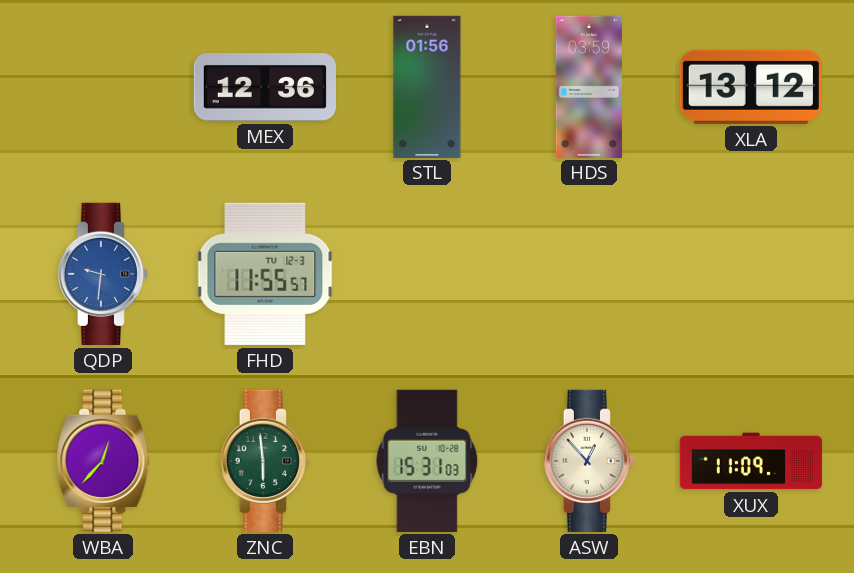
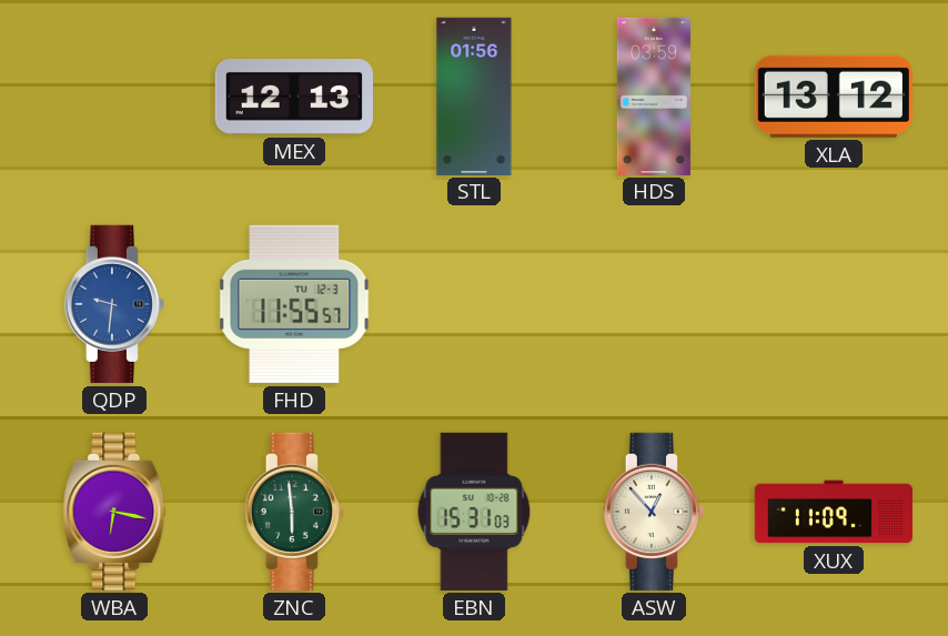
MEX: 12:36 -> 12:13 (294, 98)
WBA: 12:37 -> 6:17 (114, 512)
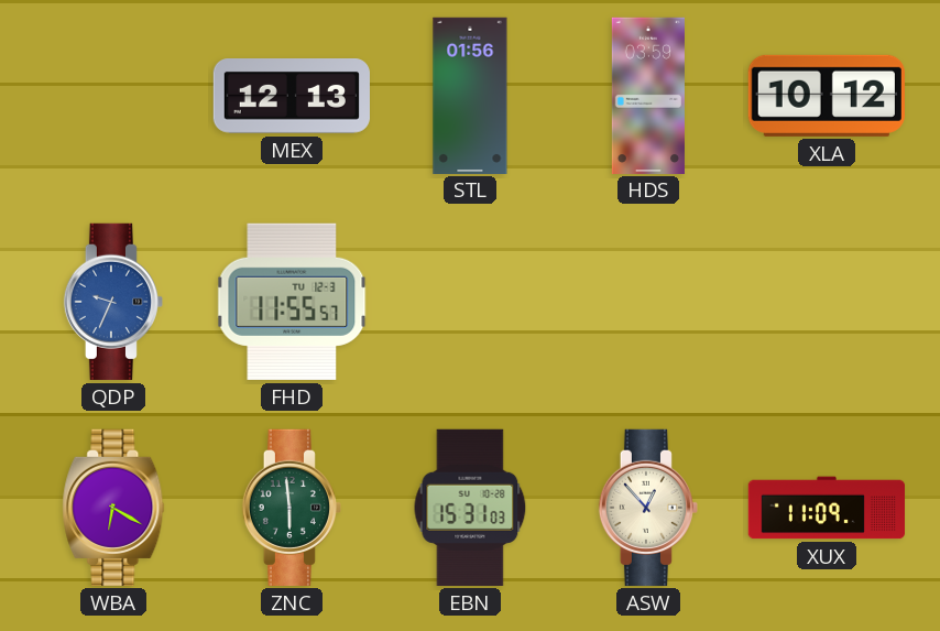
XLA: 13:12 -> 10:12 (827, 96)
QDP: 9:31 -> 9:34 (113, 302)
WBA: 6:17 -> 6:20 (113, 508)
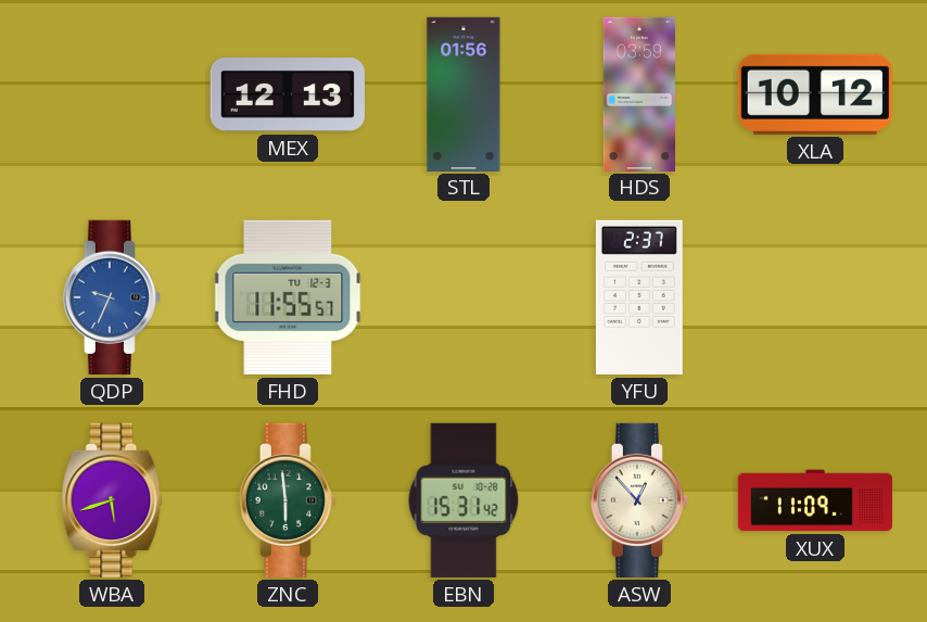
YFU: none -> 2:37 (639, 297)
WBA: 6:20 -> 5:42 (112, 500)
EBN: 15:31:03 -> 15:31:42 (463, 500)
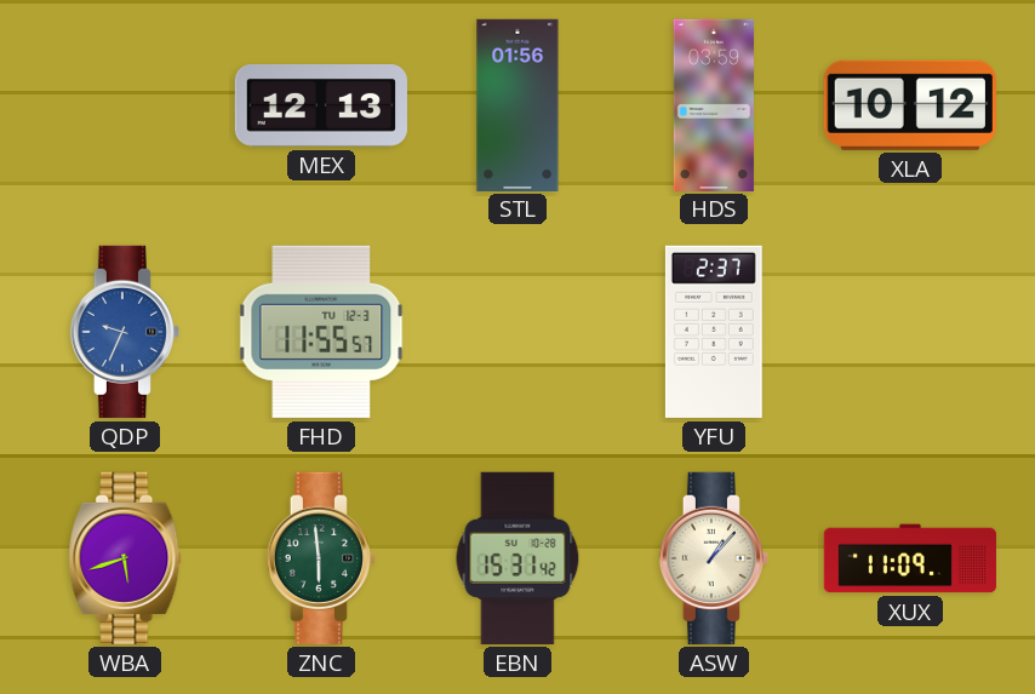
ASW: 12:53 -> 1:07 (714, 558)
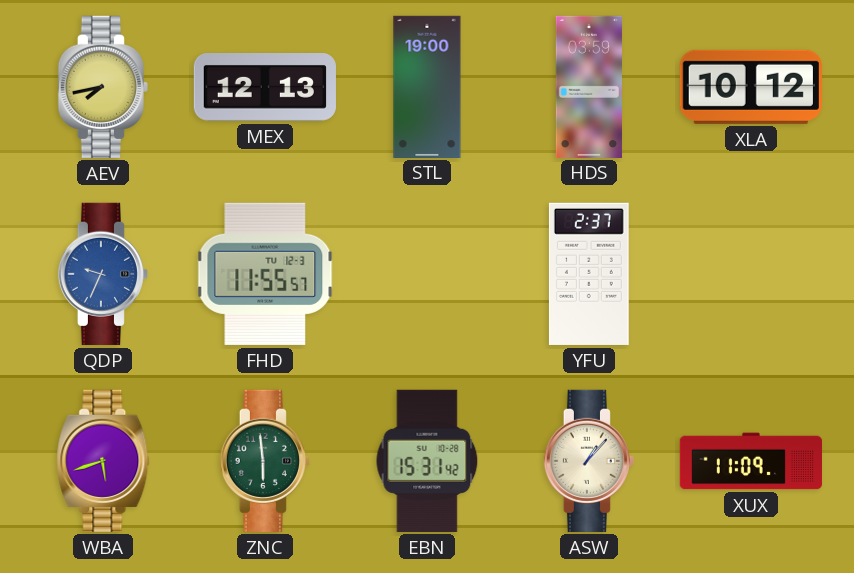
AEV: none -> 7:43 (103, 87)
STL: 01:56 -> 19:00 (427, 86)
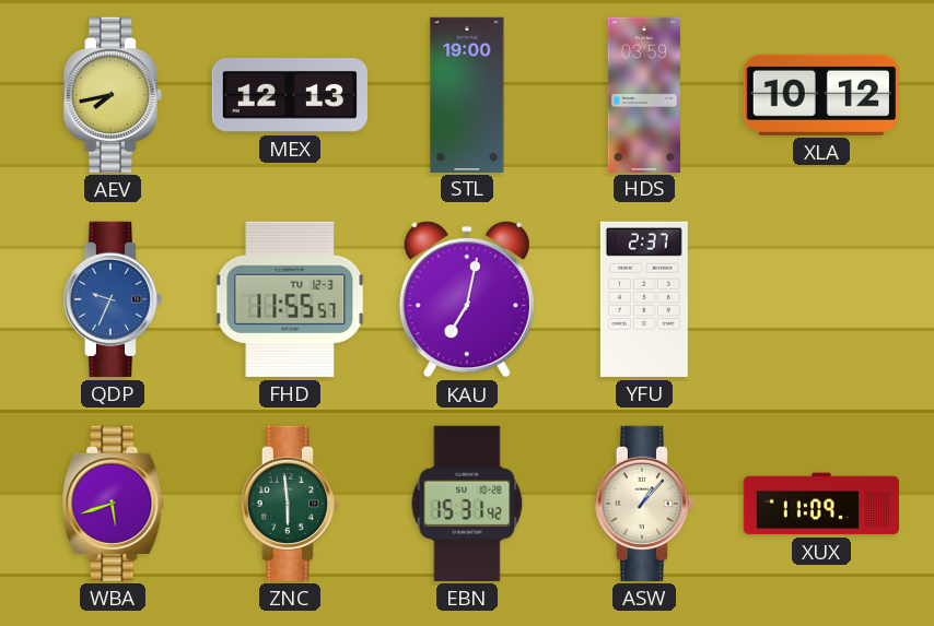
KAU: none -> 7:02 (467, 299)
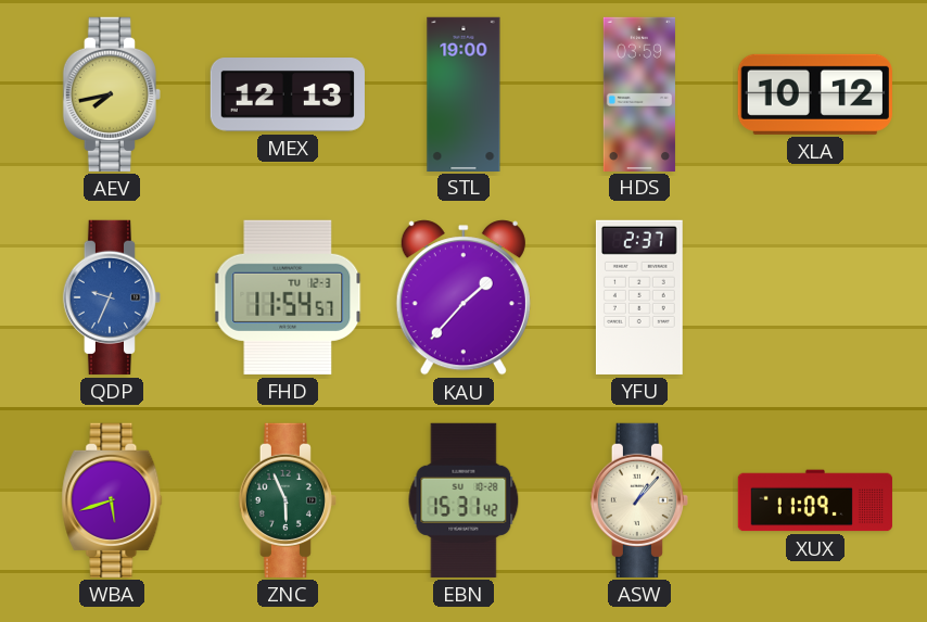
FHD: 11:55 -> 11:54 (288, 297)
KAU: 7:02 -> 1:37 (463, 297)
ZNC: 5:59 -> 5:56 (288, 500)
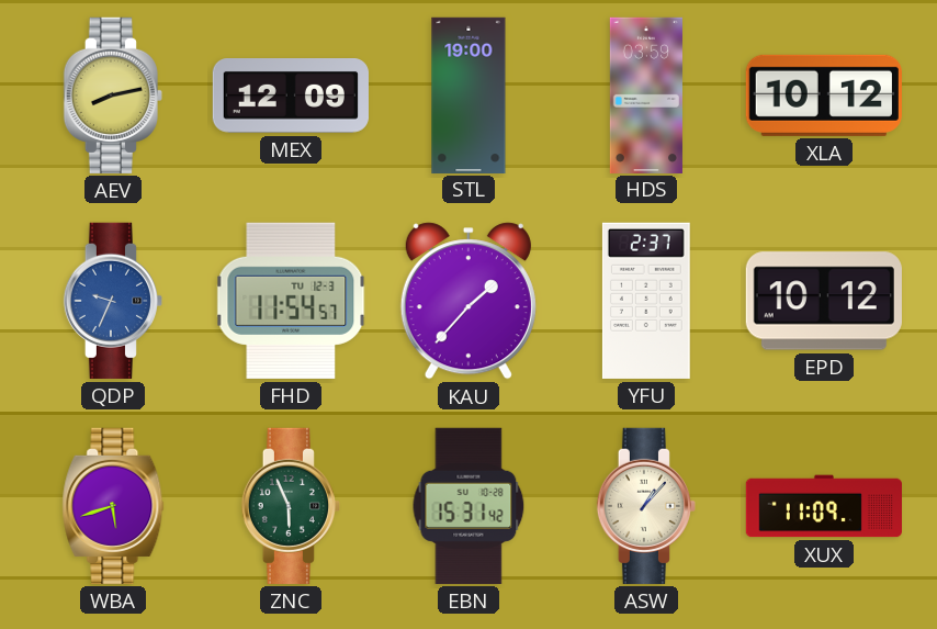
AEV: 7:43 -> 8:13 (113, 96)
MEX: 12:13 -> 12:09 (291, 97)
EPD: none -> 10:12 (824, 301)
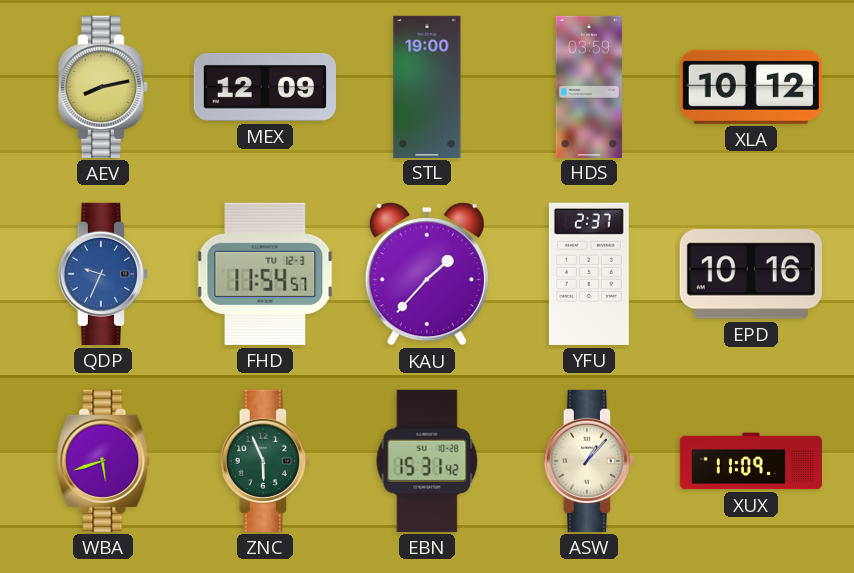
EPD: 10:12 -> 10:16 (751, 274)
